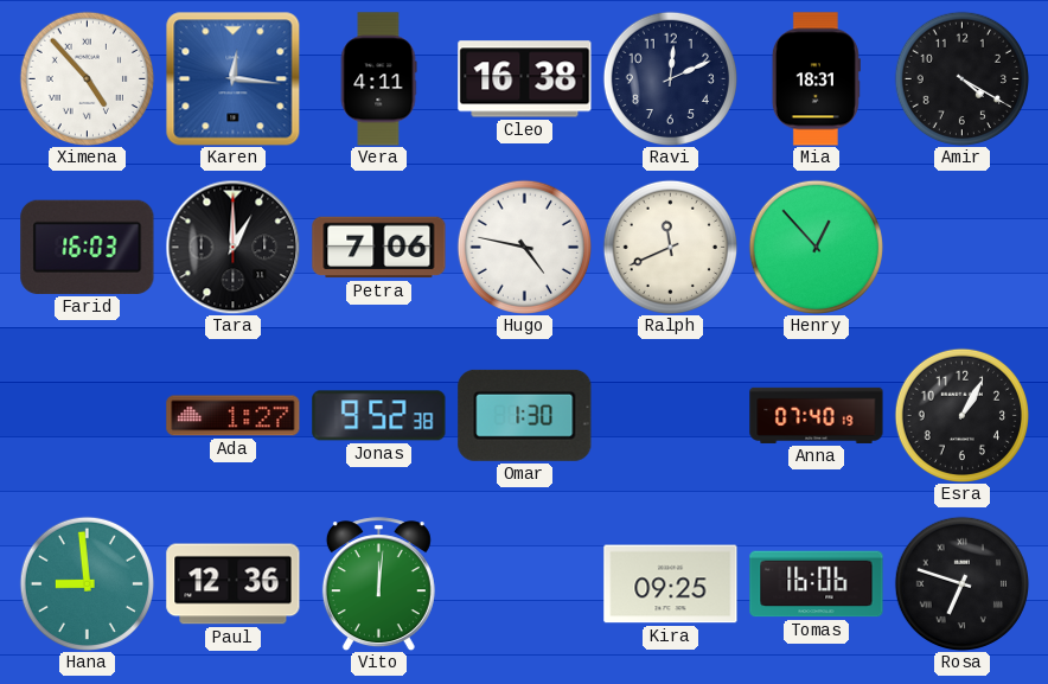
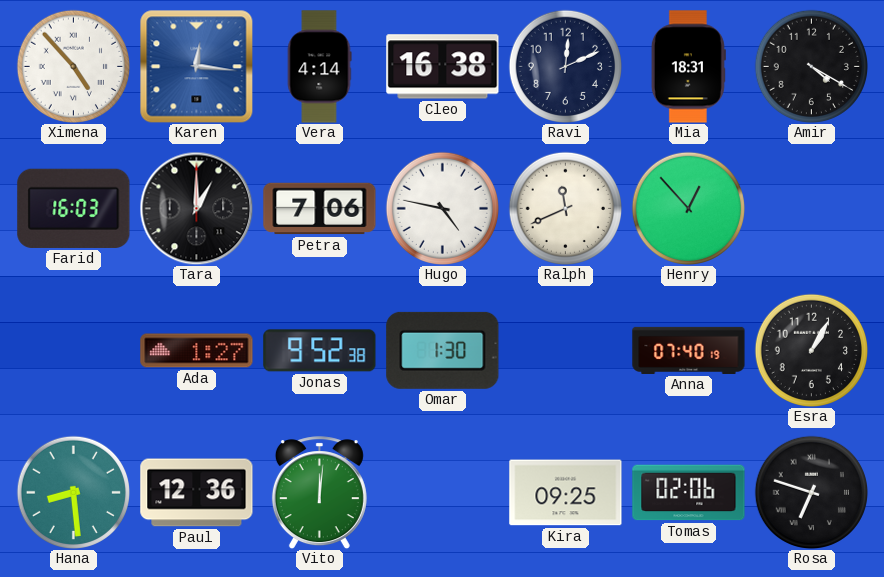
Vera: 4:11 -> 4:14 (319, 67)
Hana: 8:59 -> 8:29 (73, 492)
Tomas: 16:06 -> 02:06 (689, 493)
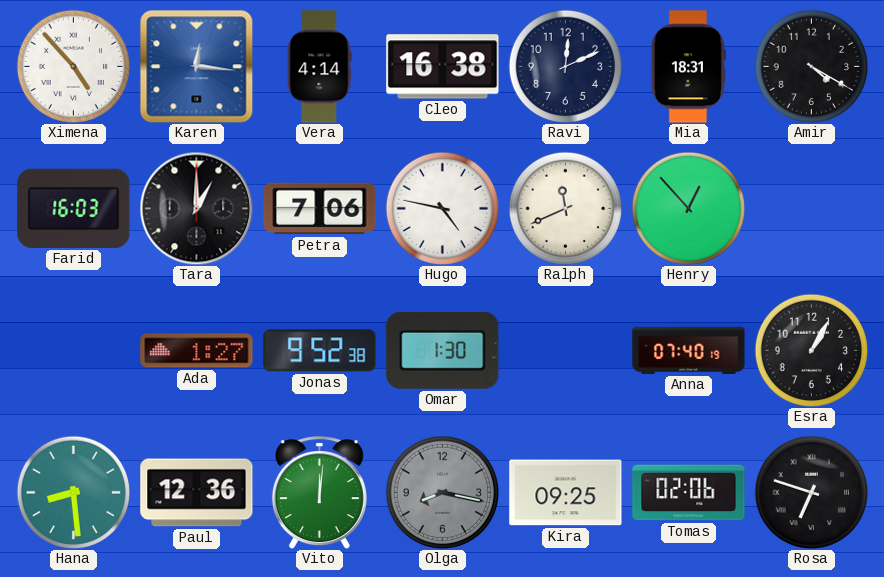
Olga: none -> 8:17 (442, 492)
